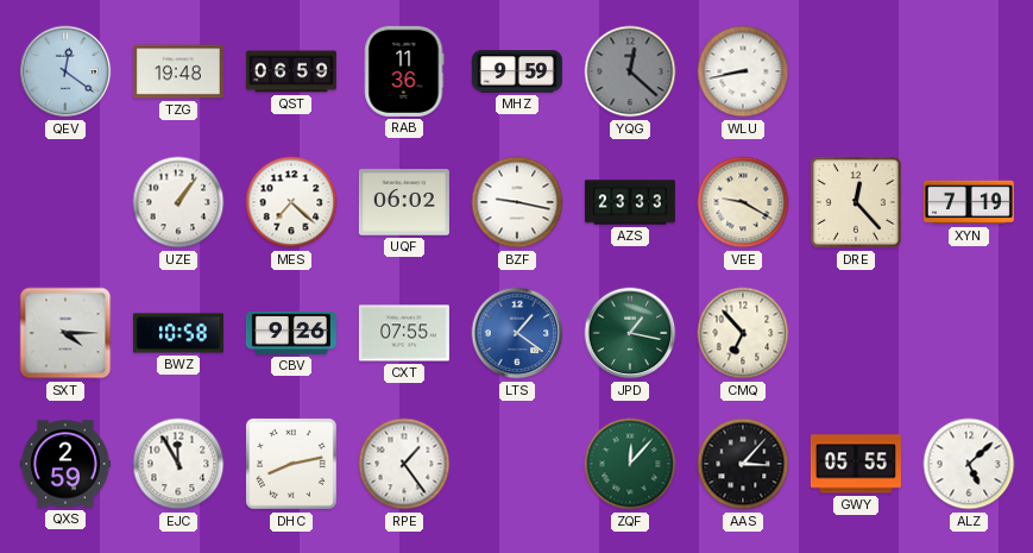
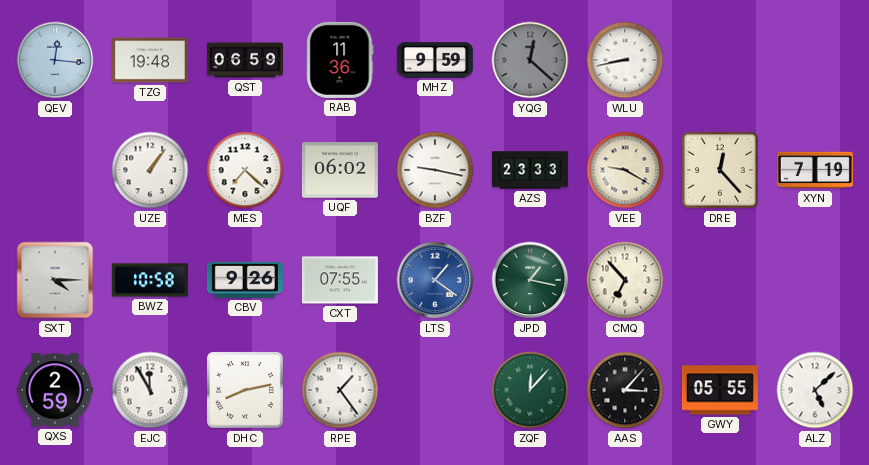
QEV: 12:21 -> 12:16 (55, 60)
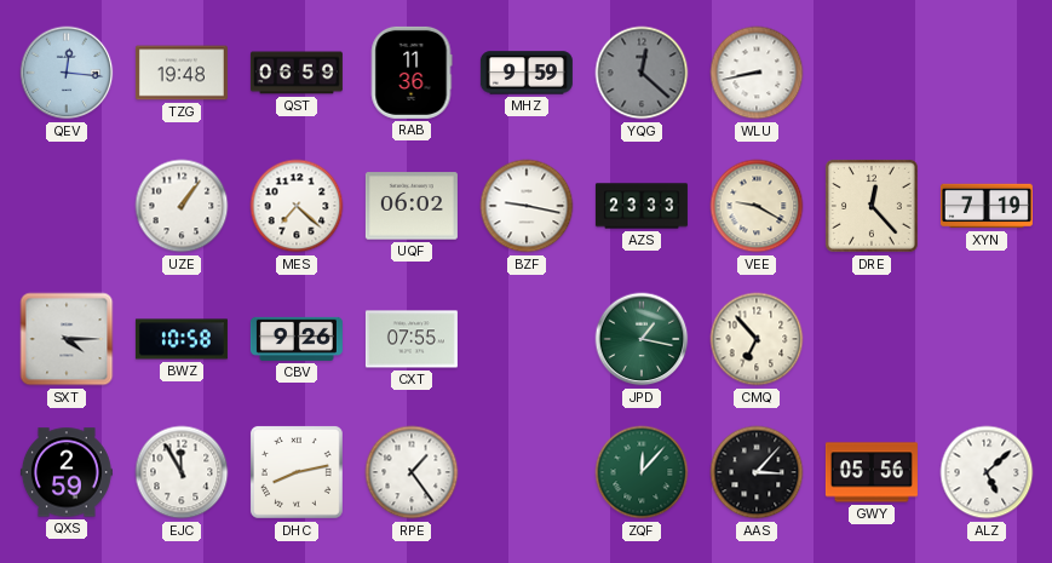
LTS: 1:21 -> none (435, 280)
GWY: 05:55 -> 05:56 (872, 472)
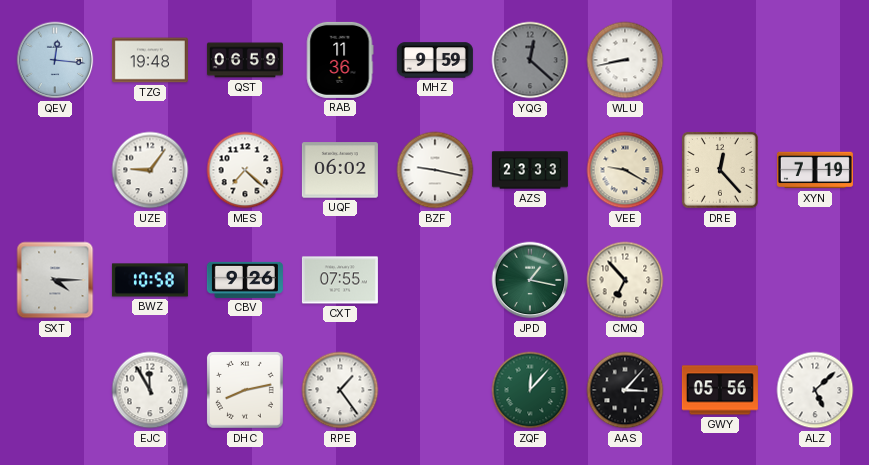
UZE: 1:06 -> 9:06 (150, 170)
QXS: 2:59 -> none (67, 472)
